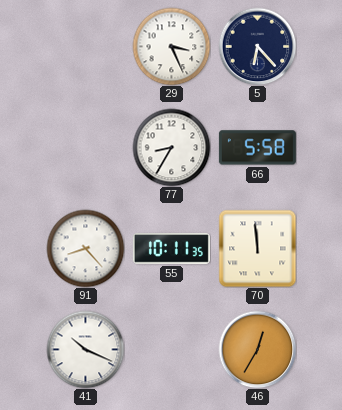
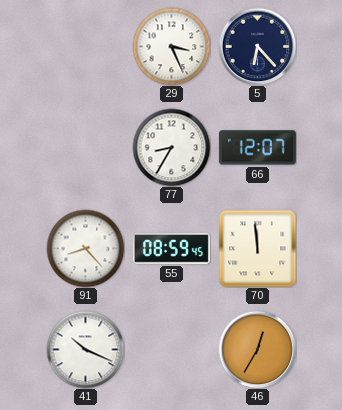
66: 5:58 -> 12:07 (257, 148)
55: 10:11 -> 08:59 (171, 249)
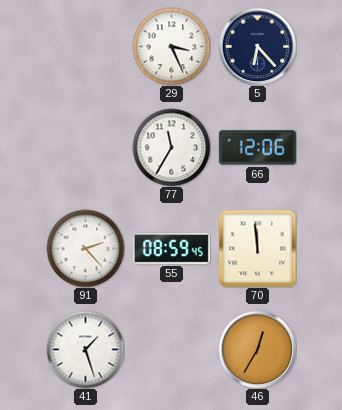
77: 8:35 -> 11:35 (171, 147)
66: 12:07 -> 12:06 (257, 148)
91: 8:23 -> 2:23 (85, 248)
41: 10:19 -> 1:27 (85, 349)
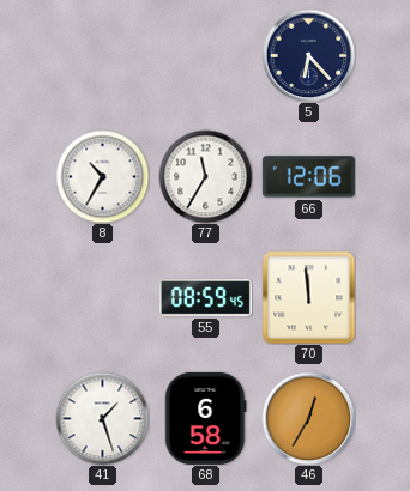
29: 3:26 -> none (171, 46)
8: none -> 10:35 (102, 176)
91: 2:23 -> none (85, 248)
68: none -> 6:58 (206, 418)
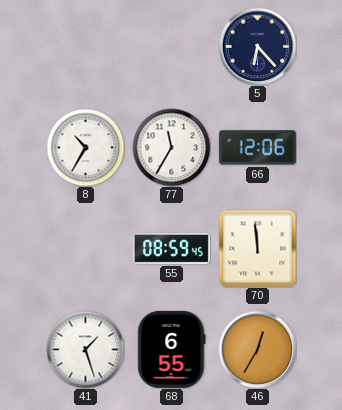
68: 6:58 -> 6:55 (172, 349)
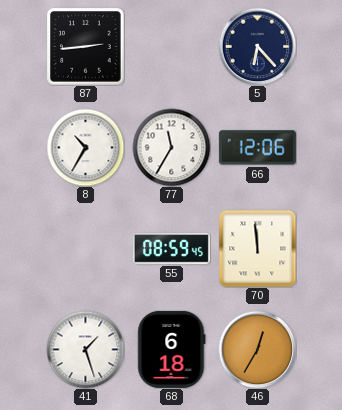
87: none -> 2:44 (85, 46)
68: 6:55 -> 6:18 (172, 349)
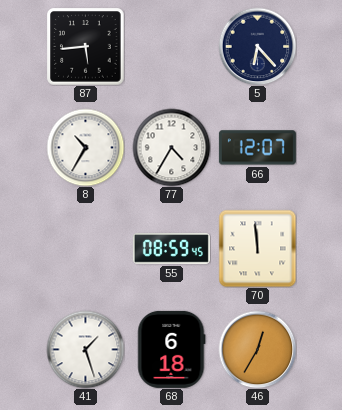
87: 2:44 -> 5:44 (85, 46)
77: 11:35 -> 4:35 (171, 147)
66: 12:06 -> 12:07 (257, 148)
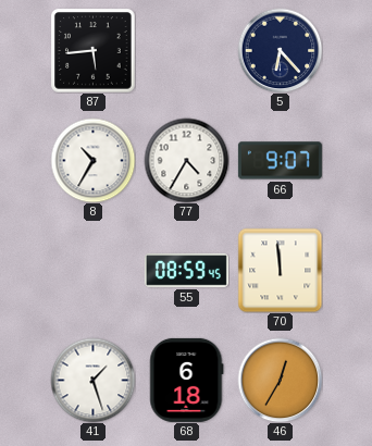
66: 12:07 -> 9:07 (280, 161)
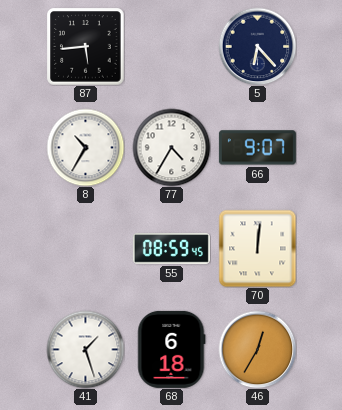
70: 11:59 -> 12:01 (257, 248)
